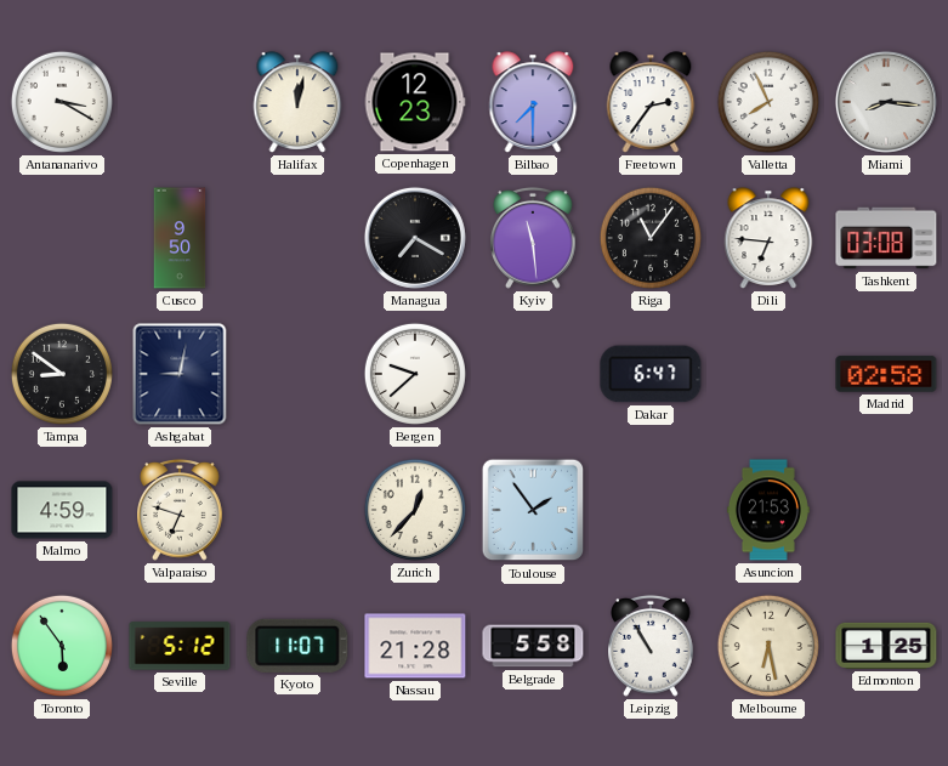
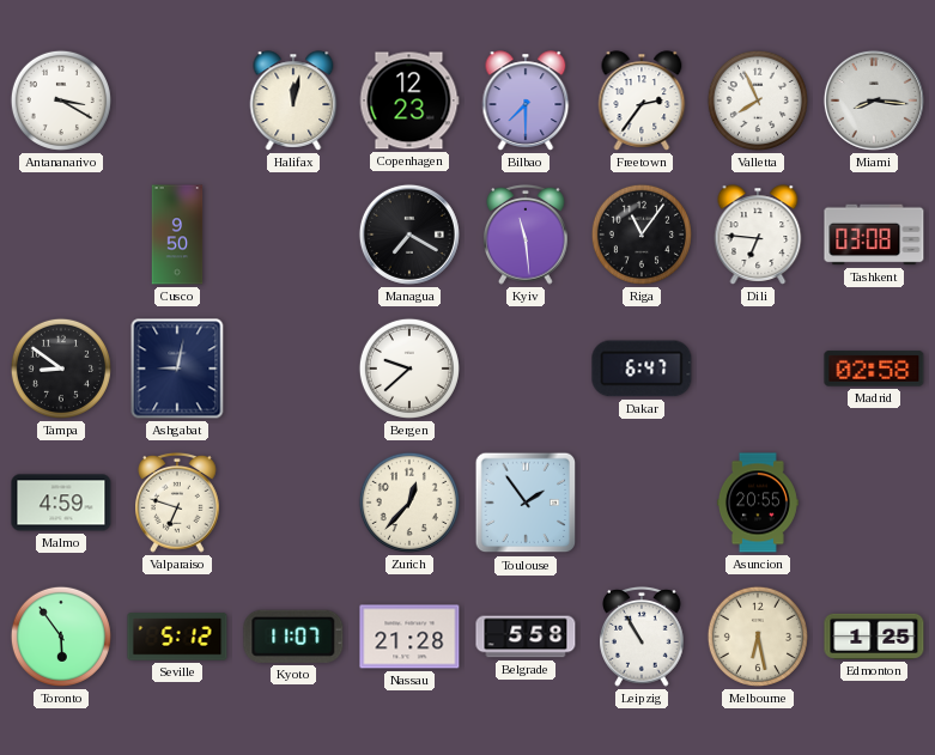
Asuncion: 21:53 -> 20:55 (758, 503)
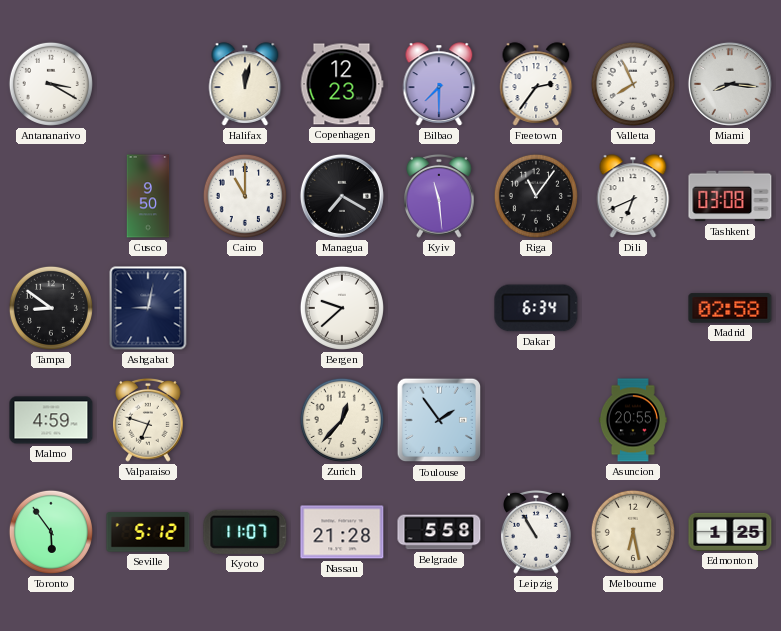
Cairo: none -> 11:00 (245, 196)
Dili: 6:46 -> 6:41 (633, 196)
Dakar: 6:47 -> 6:34 (536, 308)
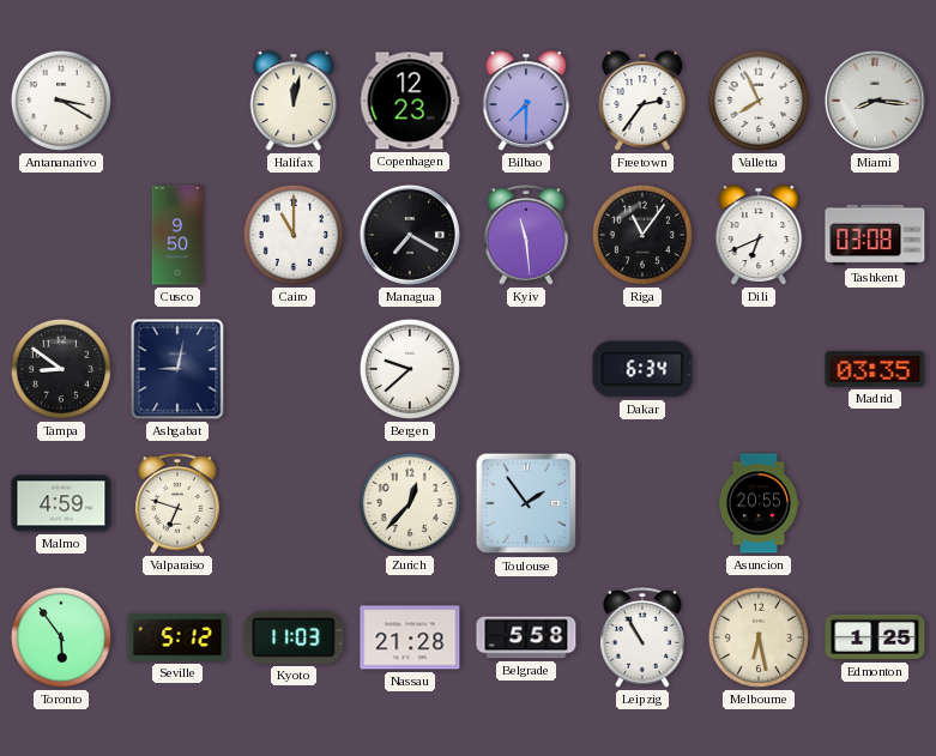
Madrid: 02:58 -> 03:35 (875, 369)
Kyoto: 11:07 -> 11:03 (294, 637)
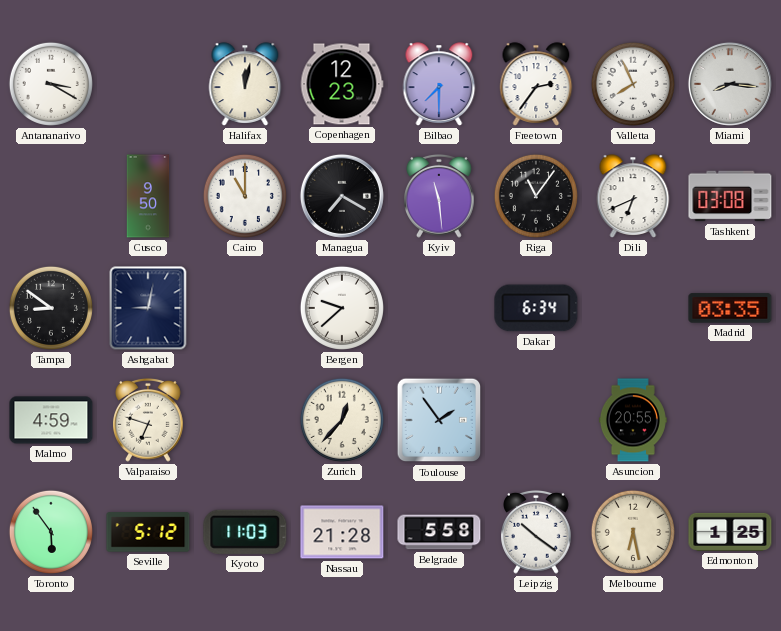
Leipzig: 10:55 -> 10:21 (537, 532)
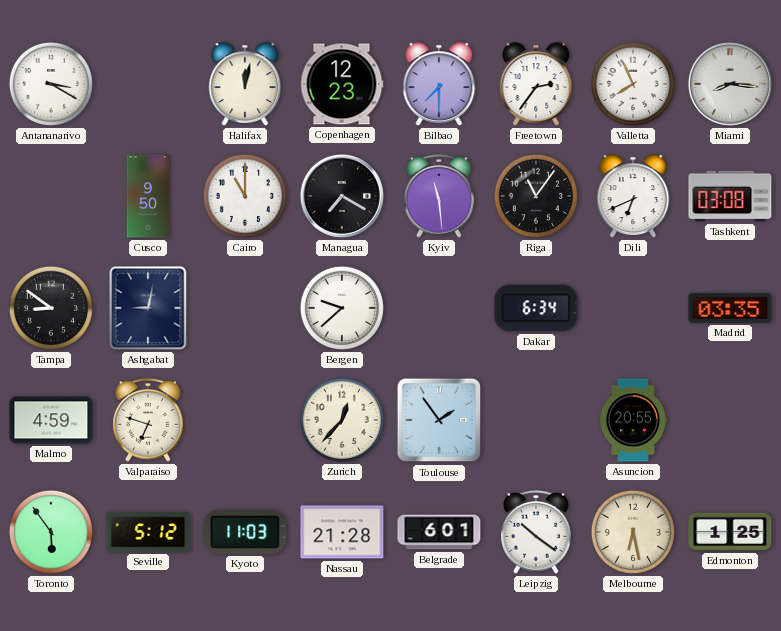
Belgrade: 5:58 -> 6:01 (439, 532)
